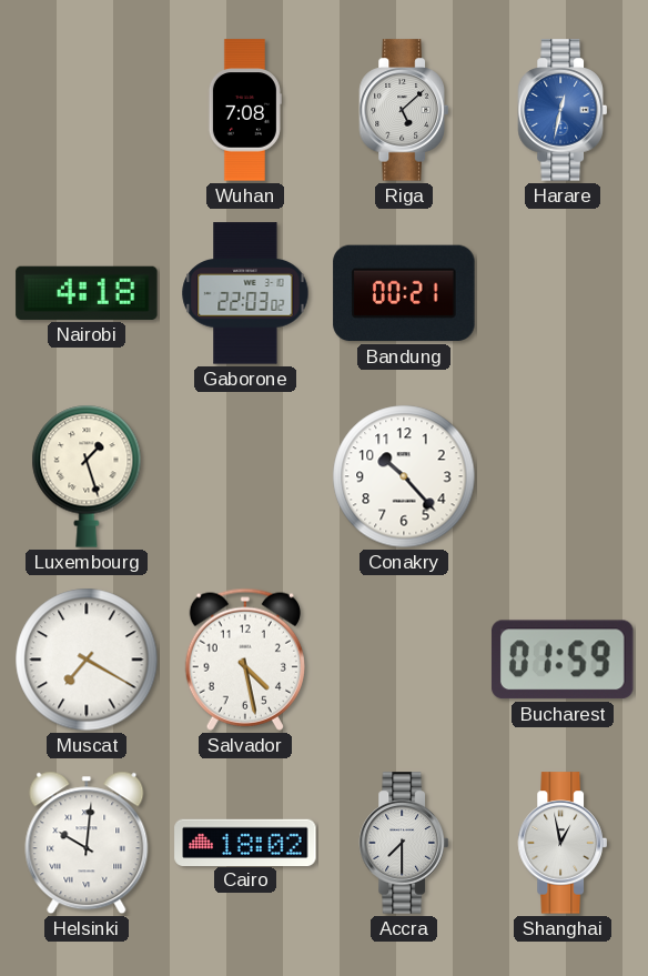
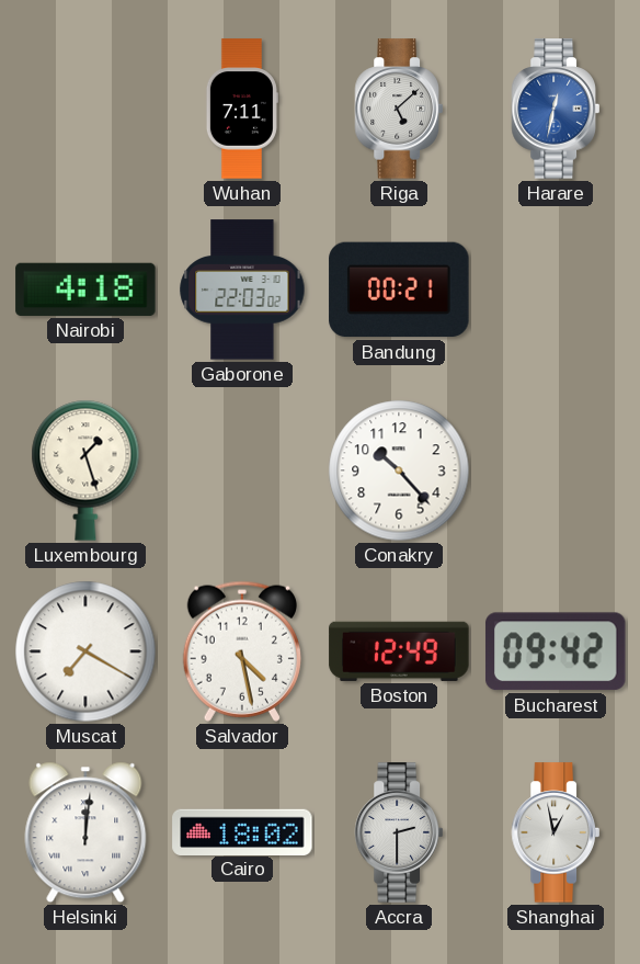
Wuhan: 7:08 -> 7:11 (242, 109)
Boston: none -> 12:49 (399, 651)
Bucharest: 01:59 -> 09:42 (556, 651)
Helsinki: 10:01 -> 12:01 (85, 832)
Accra: 7:30 -> 2:30 (399, 832)
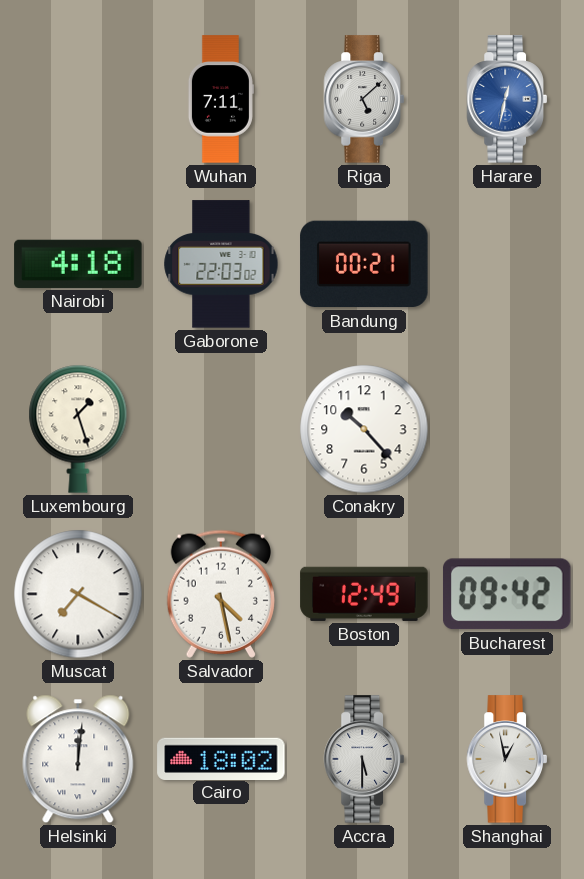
Accra: 2:30 -> 5:30 (364, 759)
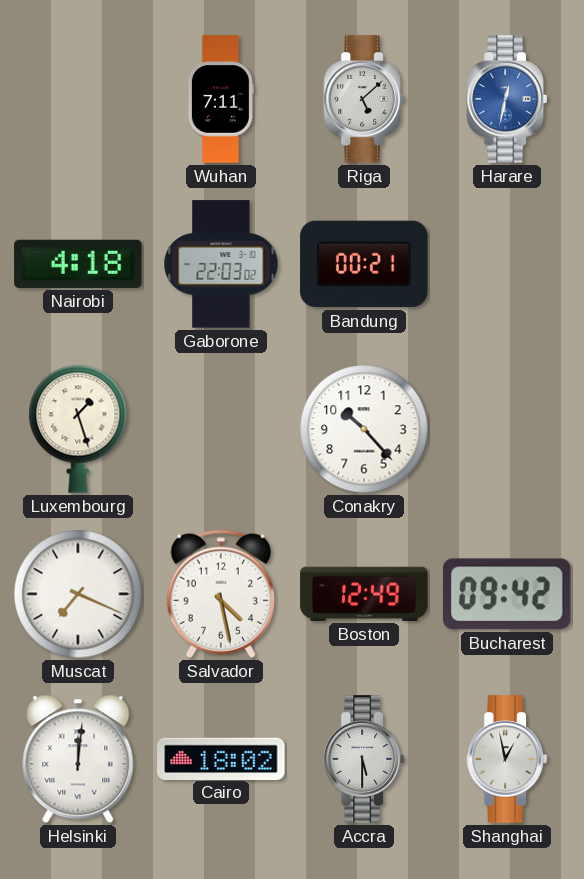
Muscat: 7:20 -> 7:19 (78, 594)
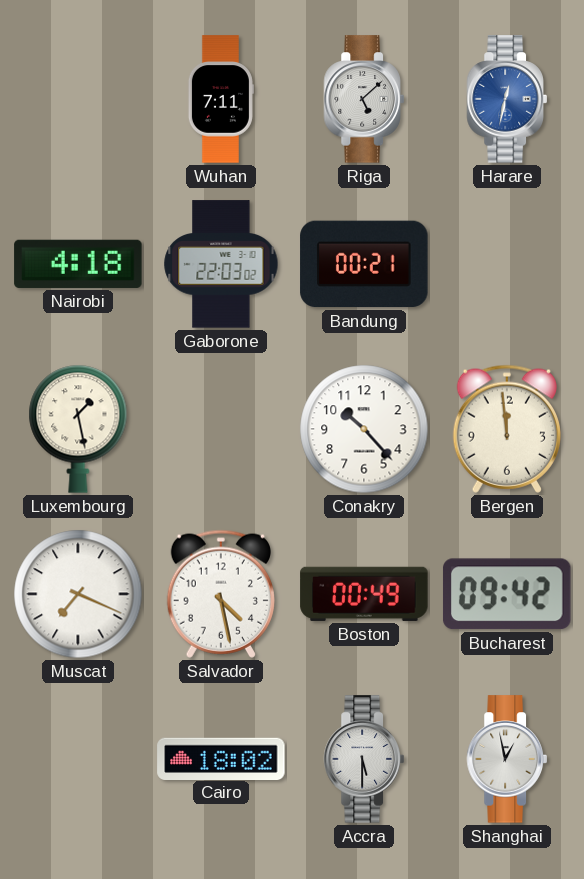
Luxembourg: 1:27 -> 1:28 (78, 429)
Bergen: none -> 11:59 (507, 429)
Boston: 12:49 -> 00:49 (364, 594)
Helsinki: 12:01 -> none (78, 759)
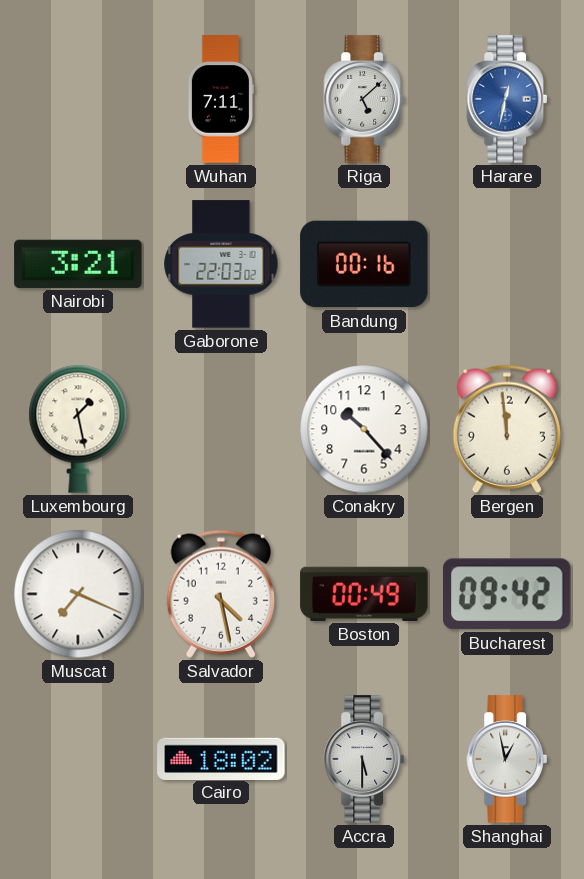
Nairobi: 4:18 -> 3:21 (78, 264)
Bandung: 00:21 -> 00:16 (364, 264)
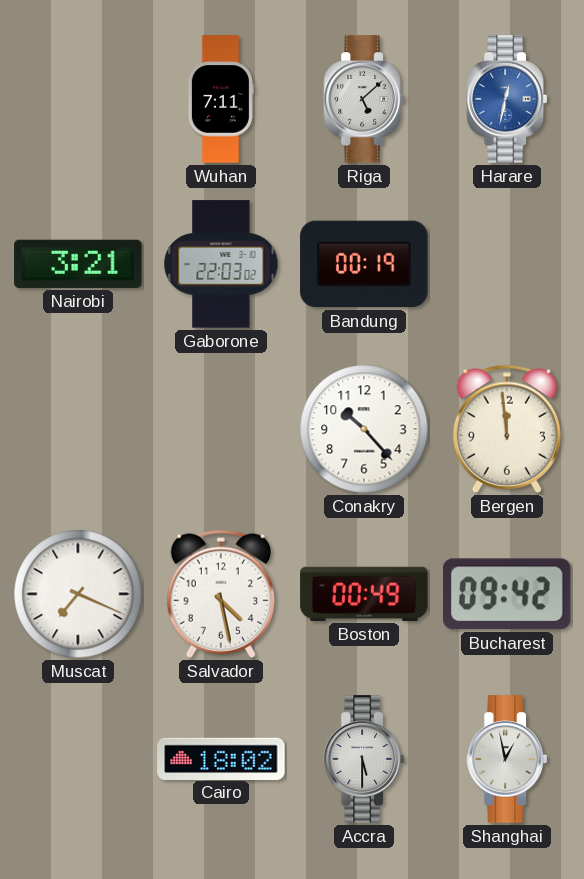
Bandung: 00:16 -> 00:19 (364, 264)
Luxembourg: 1:28 -> none (78, 429)
